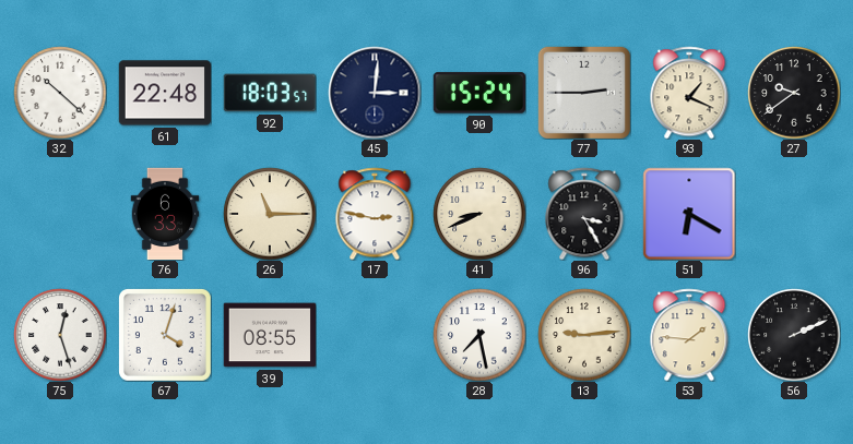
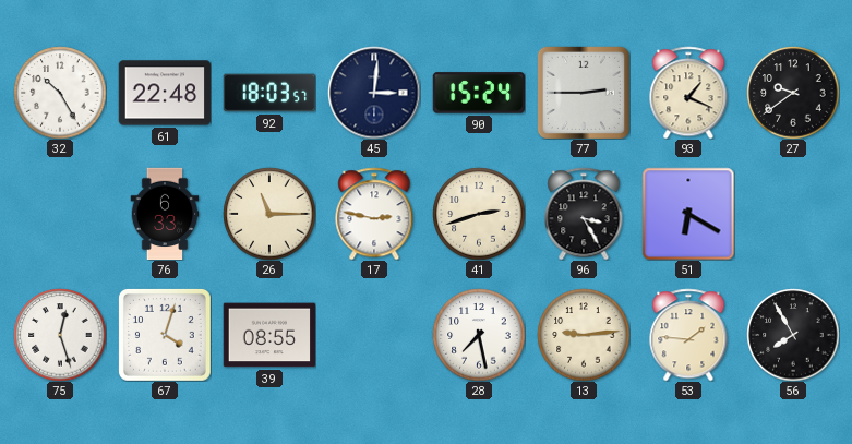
32: 10:22 -> 10:25 (60, 93)
41: 8:41 -> 2:42 (479, 214)
56: 2:11 -> 7:55 (793, 335)
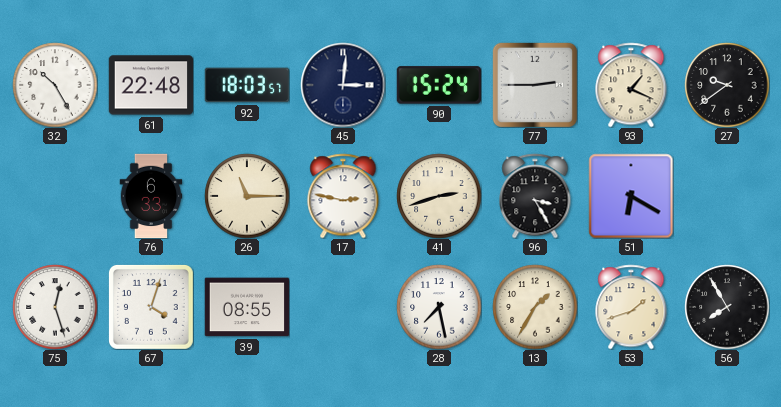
13: 9:14 -> 1:35 (535, 307)
53: 1:46 -> 1:42 (631, 307)
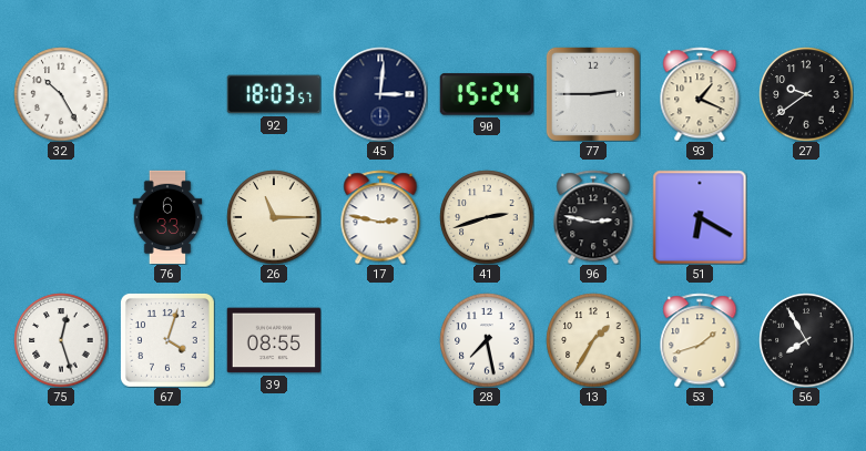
61: 22:48 -> none (151, 85)
96: 3:25 -> 2:47 (593, 217)
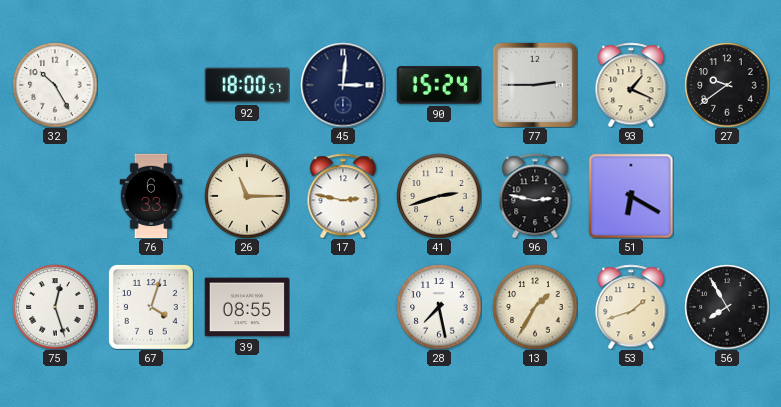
92: 18:03 -> 18:00 (246, 85)
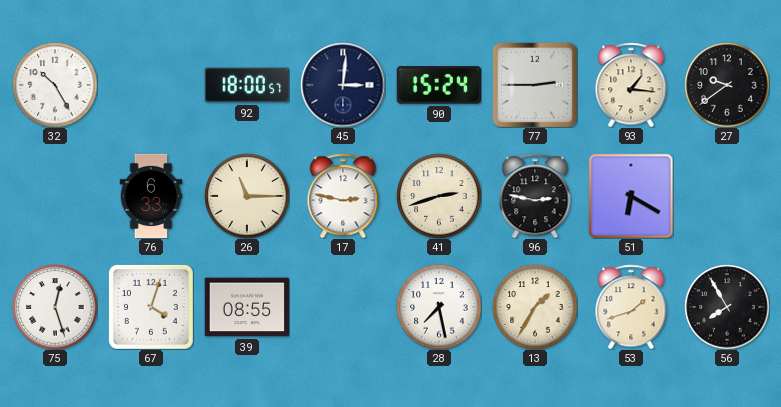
93: 1:19 -> 1:16 (631, 85)
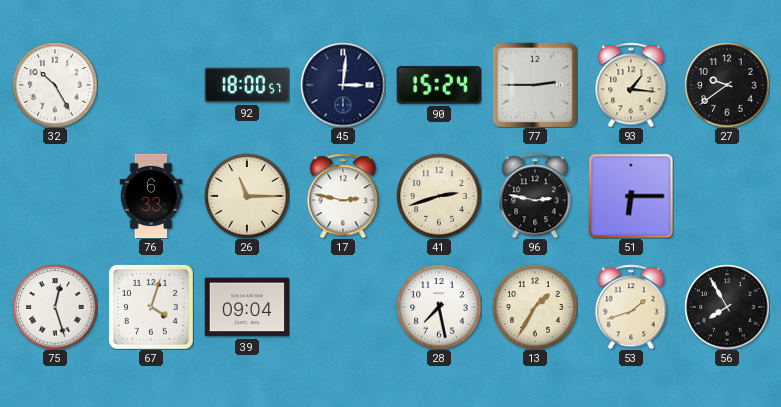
51: 6:20 -> 6:15 (631, 196)
39: 08:55 -> 09:04 (247, 307)
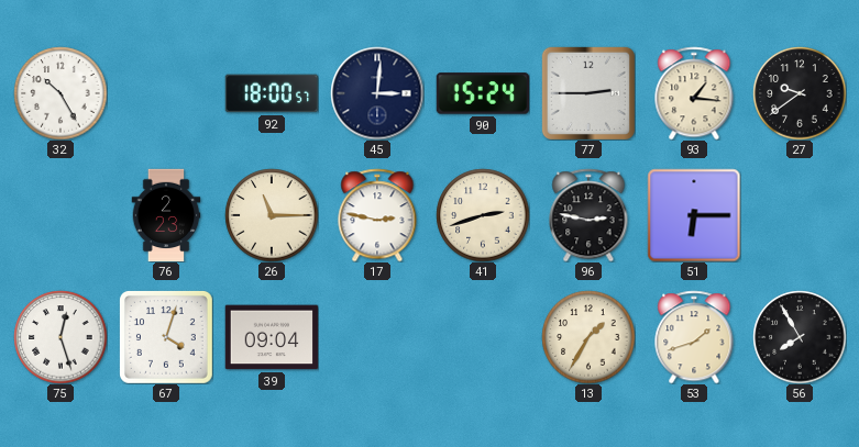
76: 6:33 -> 2:23 (166, 215)
28: 7:28 -> none (439, 307)
